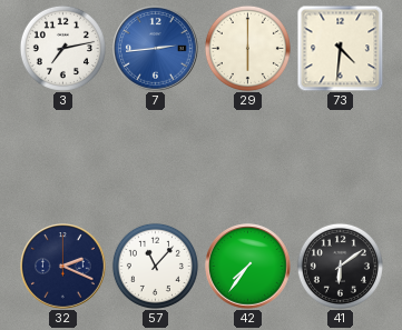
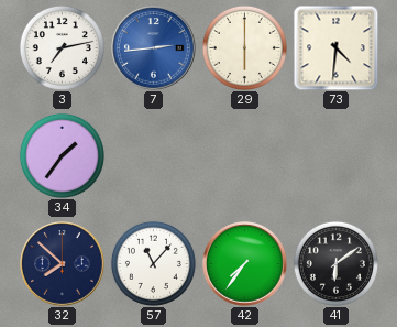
34: none -> 1:36 (62, 155)
32: 2:19 -> 7:52 (63, 264)
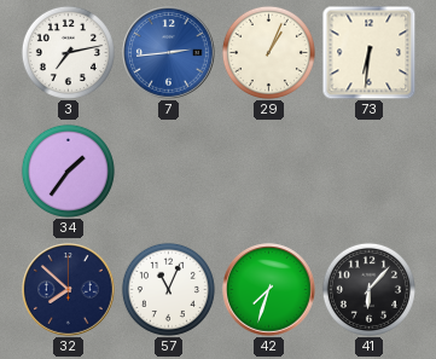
29: 6:00 -> 1:04 (268, 52)
73: 4:31 -> 6:31 (368, 52)
57: 11:07 -> 11:04 (168, 289)
42: 7:36 -> 7:33 (269, 290)
41: 6:09 -> 6:07 (368, 289)
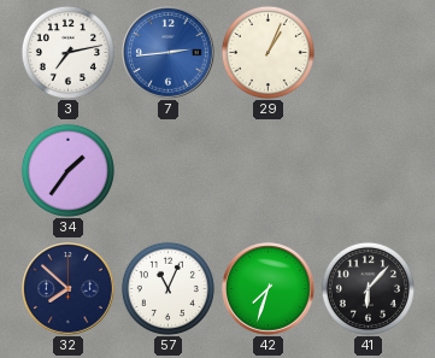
73: 6:31 -> none (368, 52)
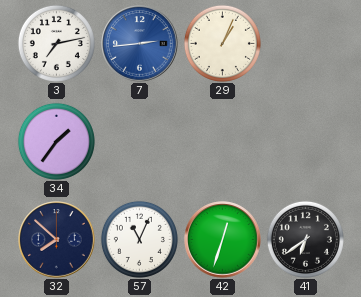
42: 7:33 -> 12:33 (223, 240)
41: 6:07 -> 6:39 (305, 239)
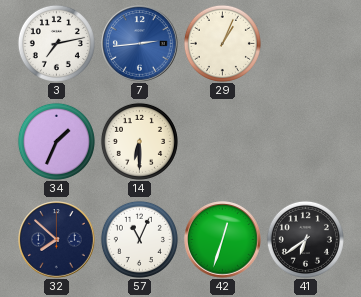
34: 1:36 -> 1:34 (56, 141)
14: none -> 6:30 (139, 141)
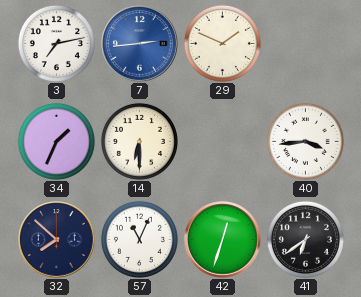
29: 1:04 -> 1:49 (222, 43)
40: none -> 3:44 (305, 141)
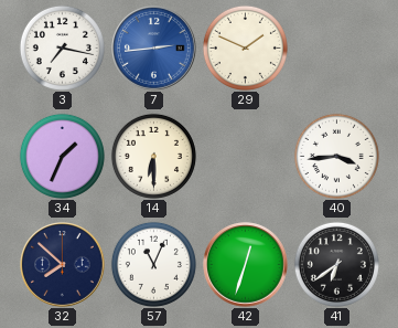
3: 7:13 -> 7:17 (62, 47)
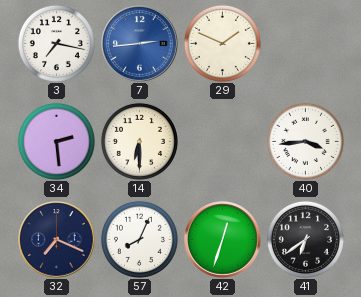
34: 1:34 -> 2:29 (56, 141)
32: 7:52 -> 7:19 (57, 240)
57: 11:04 -> 8:04 (139, 239)
